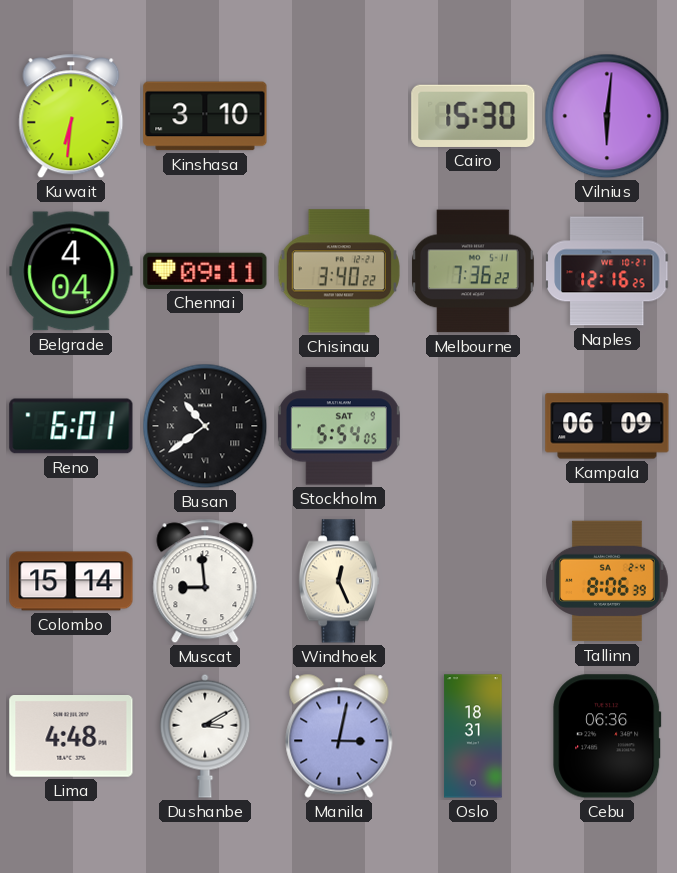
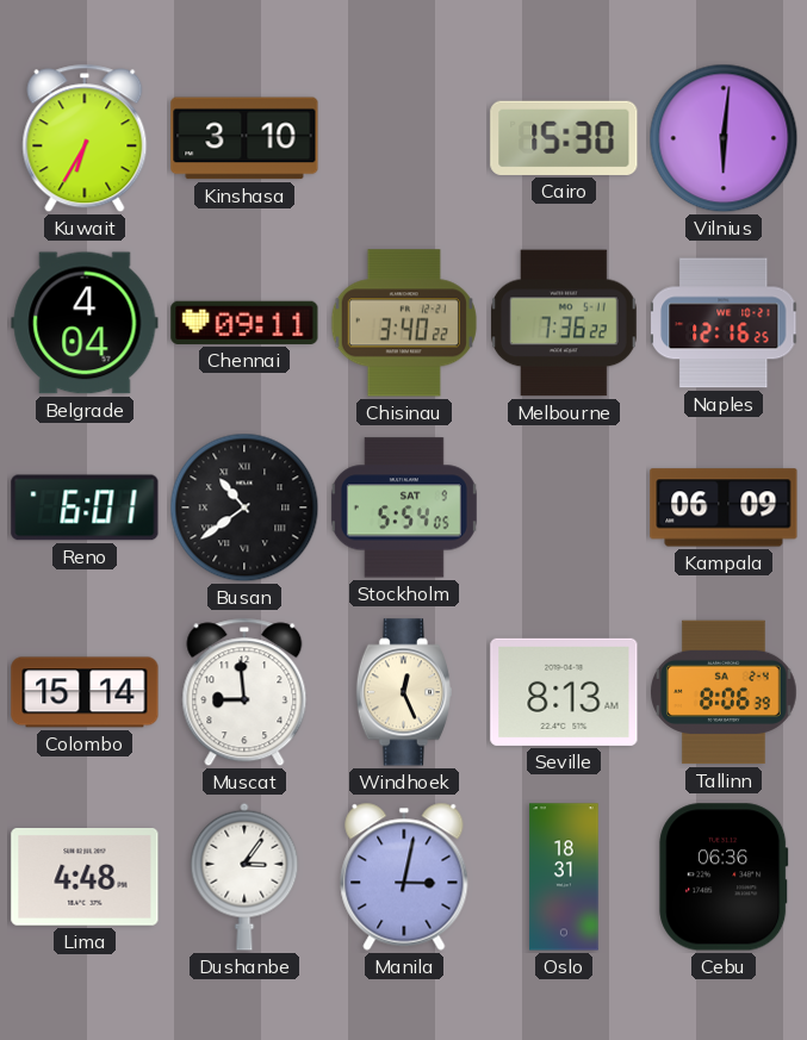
Kuwait: 6:31 -> 6:35 (85, 138)
Seville: none -> 8:13 (564, 692)
Dushanbe: 3:10 -> 3:06 (244, 877)
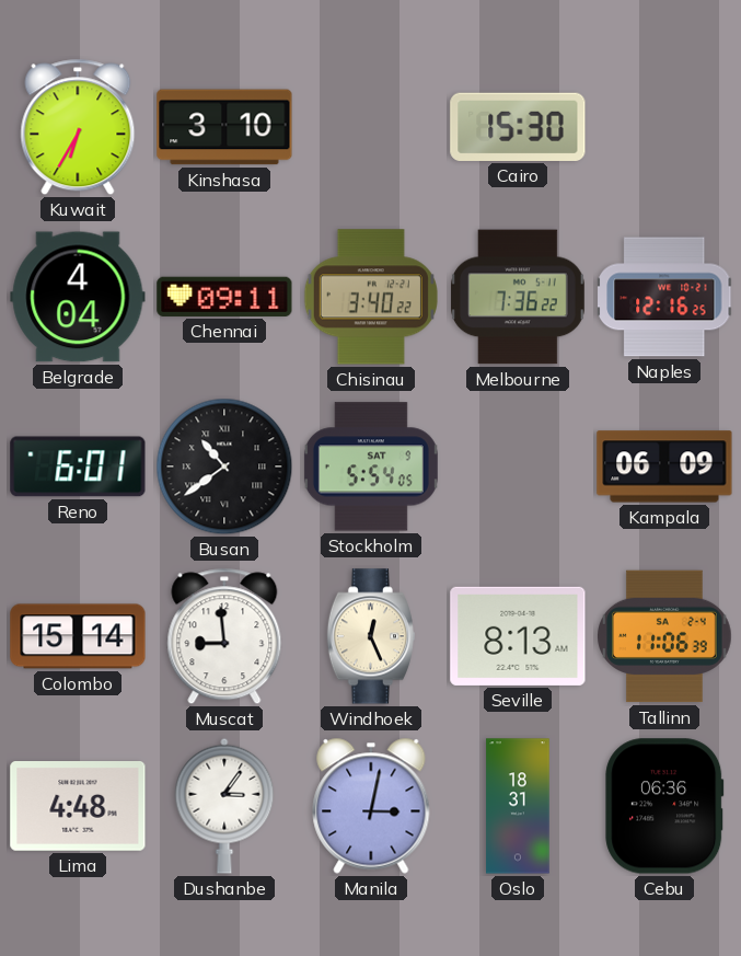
Vilnius: 6:01 -> none (724, 138)
Tallinn: 8:06 -> 11:06 (664, 636)
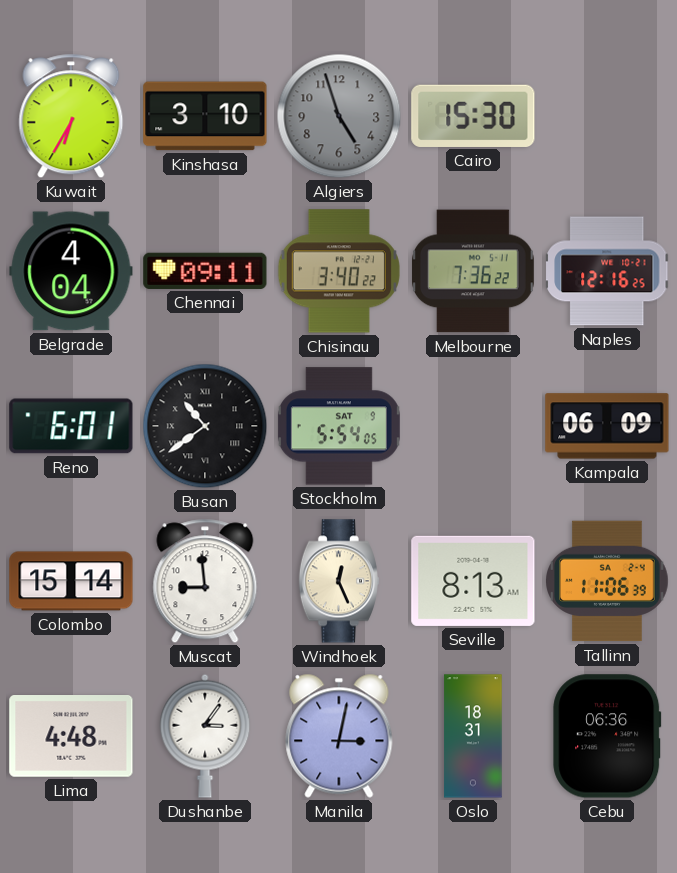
Algiers: none -> 4:57 (339, 116)
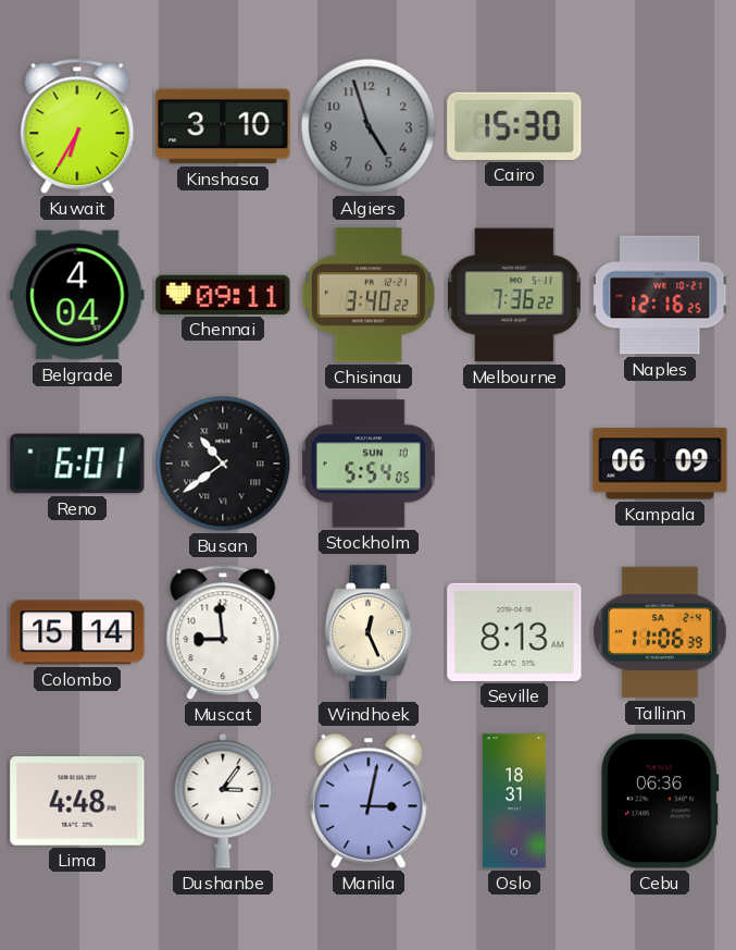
Stockholm date: SAT 9 -> SUN 10 (369, 464)
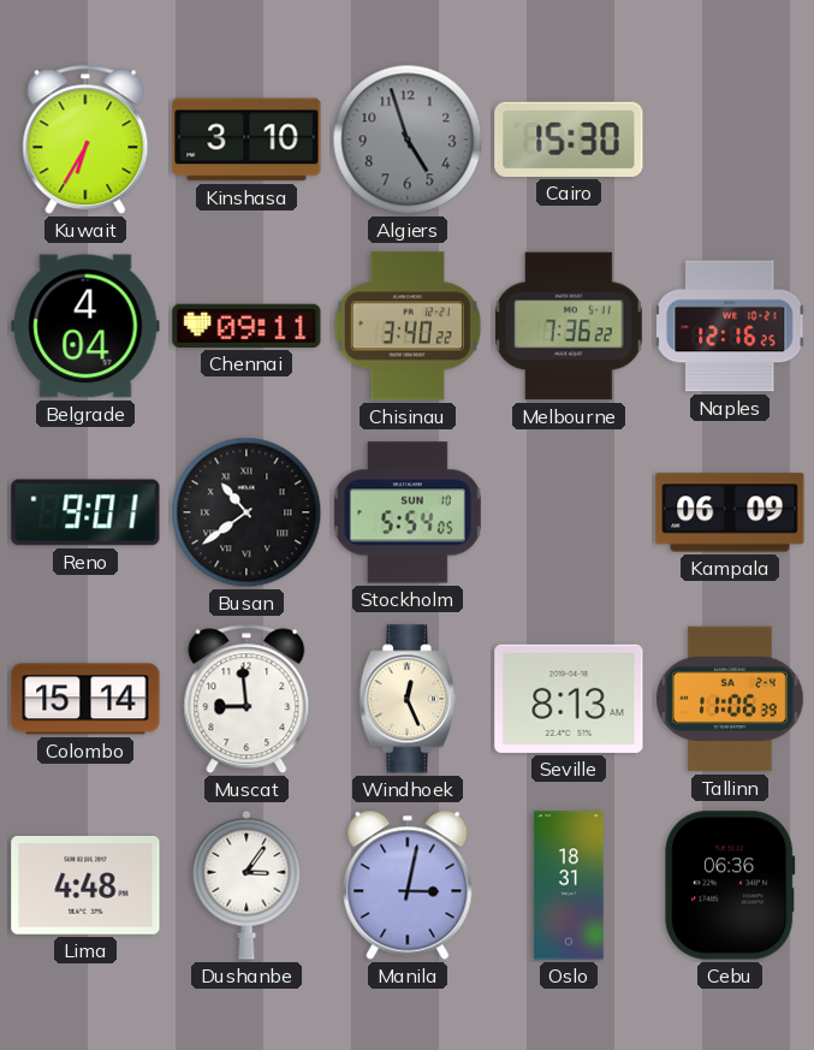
Reno: 6:01 -> 9:01 (85, 512)
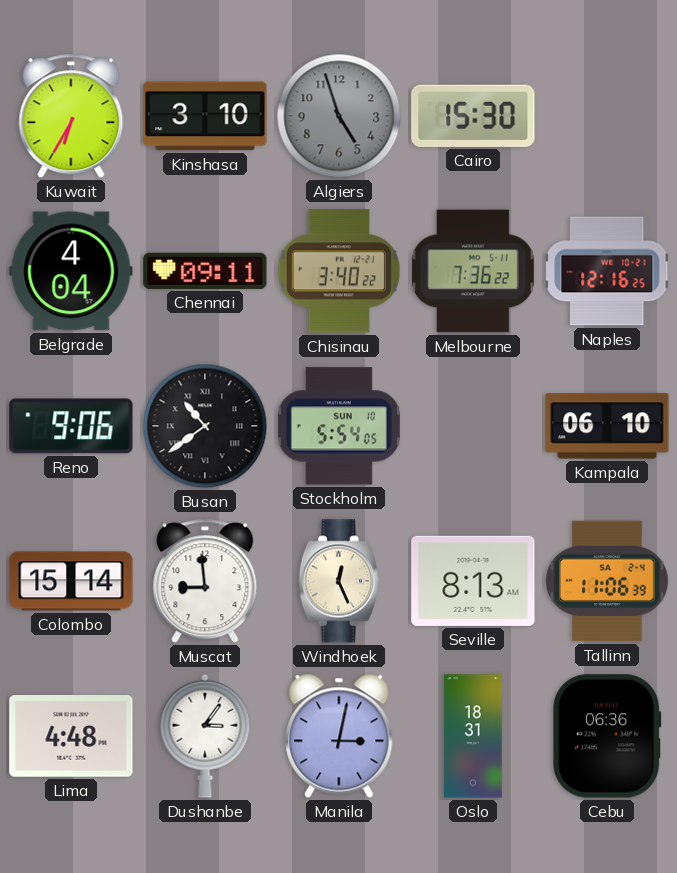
Reno: 9:01 -> 9:06 (71, 426)
Kampala: 06:09 -> 06:10 (607, 426)
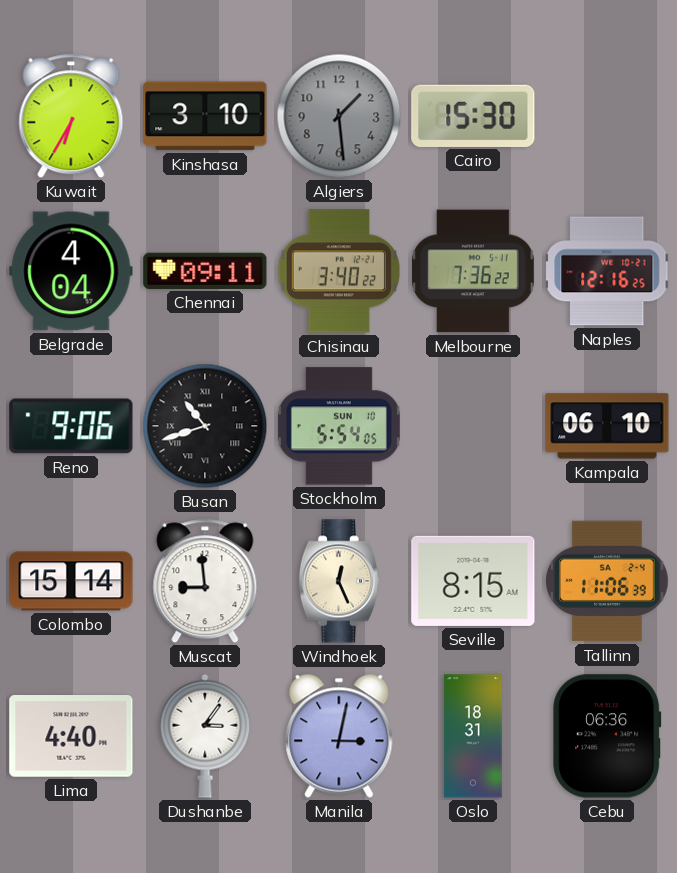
Algiers: 4:57 -> 1:29 (339, 116)
Busan: 10:39 -> 10:42 (205, 426)
Seville: 8:13 -> 8:15 (473, 581)
Lima: 4:48 -> 4:40 (71, 737)
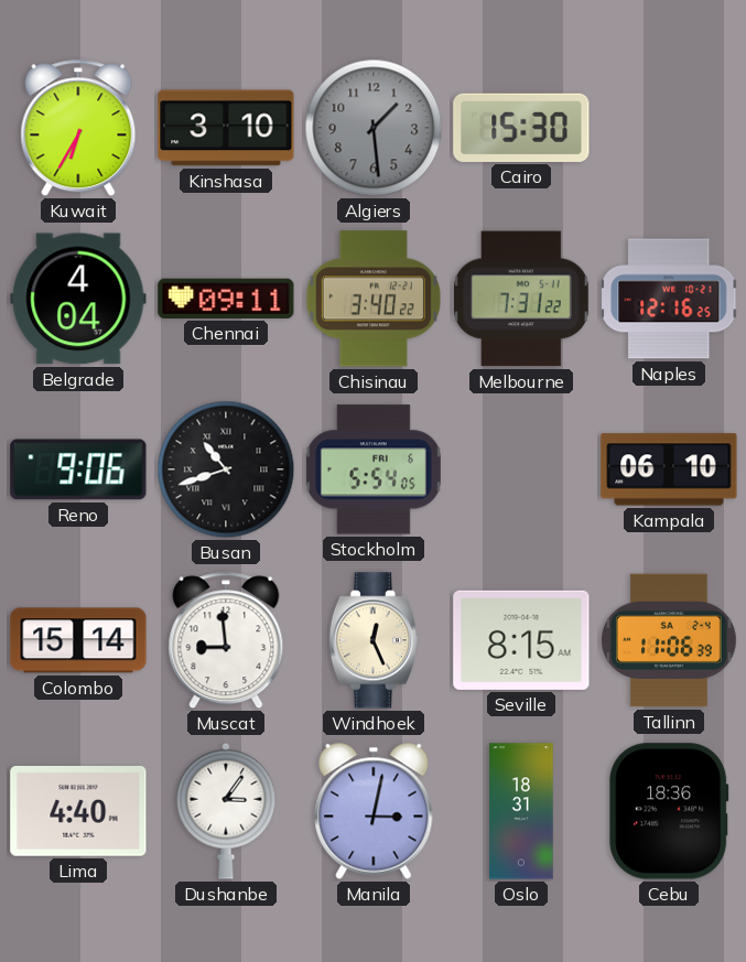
Melbourne: 7:36 -> 7:31 (522, 299)
Stockholm date: SUN 10 -> FRI 6 (374, 469)
Cebu: 06:36 -> 18:36 (669, 811)
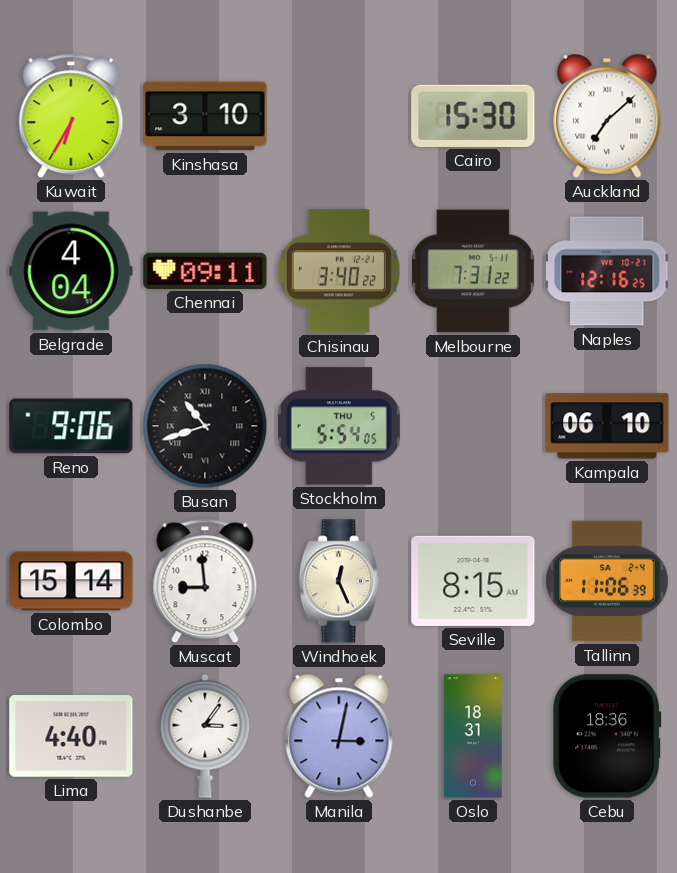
Algiers: 1:29 -> none (374, 128)
Auckland: none -> 7:08 (607, 116)
Stockholm date: FRI 6 -> THU 5 (339, 426)
